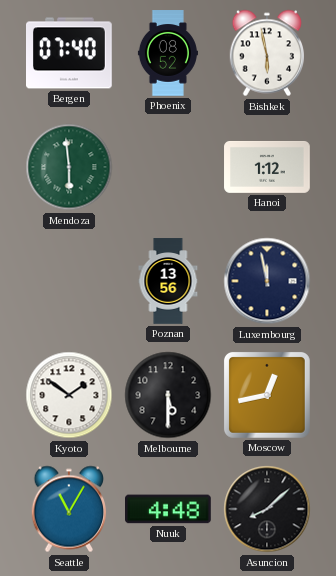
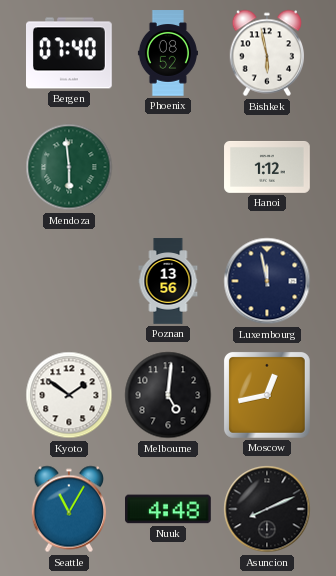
Melbourne: 5:30 -> 5:01 (168, 395)
Asuncion: 8:08 -> 8:11 (267, 509)
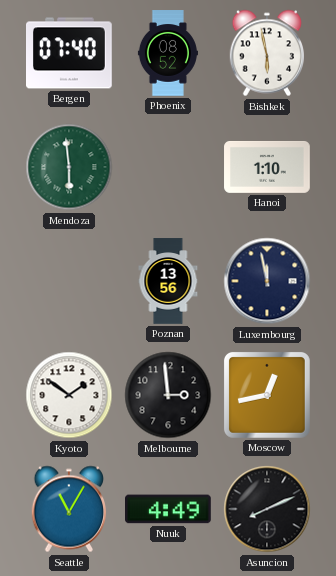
Hanoi: 1:12 -> 1:10 (267, 167)
Melbourne: 5:01 -> 2:59 (168, 395)
Nuuk: 4:48 -> 4:49 (169, 509)
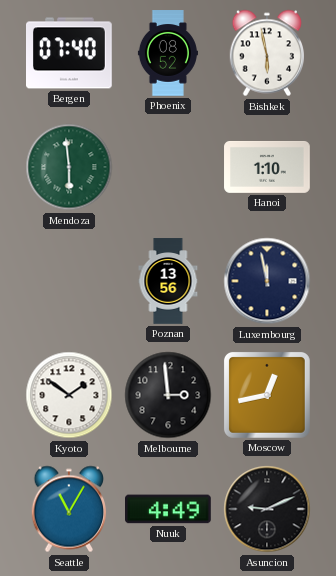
Asuncion: 8:11 -> 9:11 (267, 509)
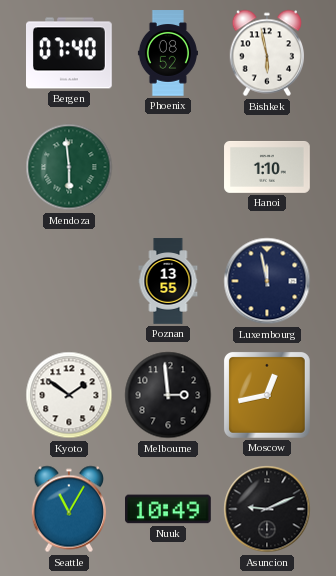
Poznan: 13:56 -> 13:55 (168, 281)
Nuuk: 4:49 -> 10:49 (169, 509)
